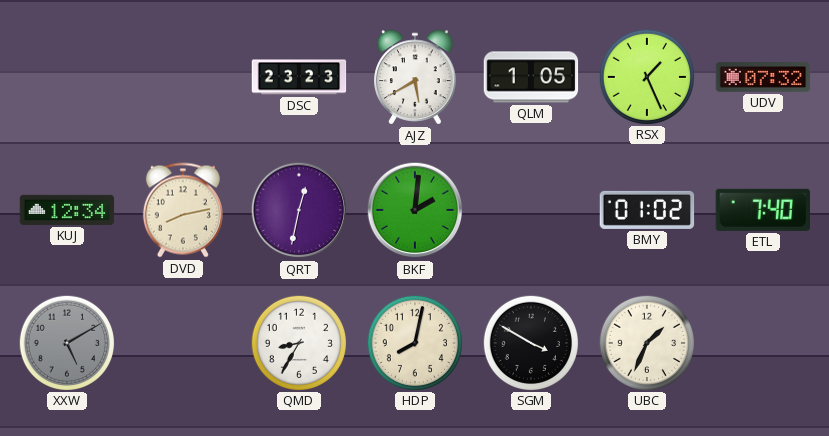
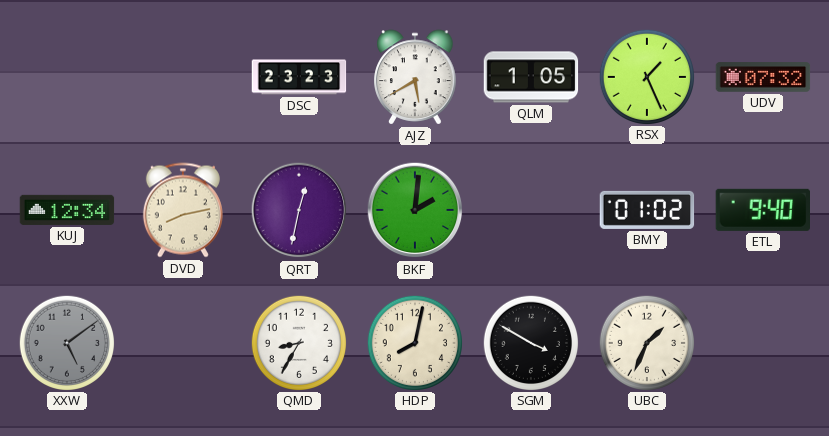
ETL: 7:40 -> 9:40 (762, 210)
XXW: 5:10 -> 5:09 (66, 342)
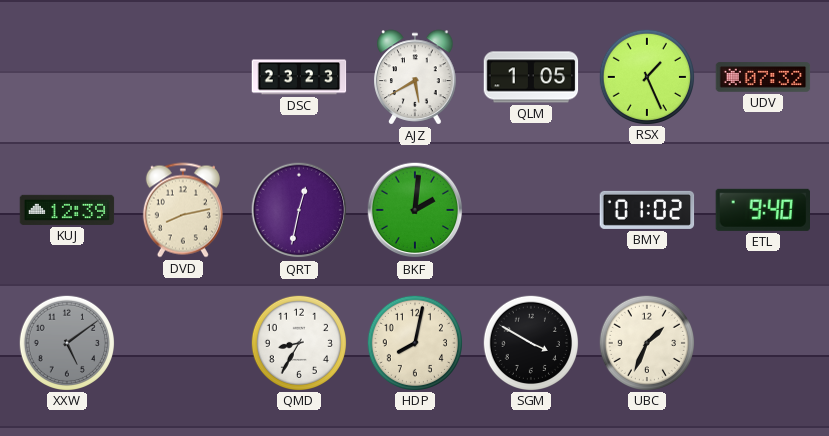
KUJ: 12:34 -> 12:39 (67, 210)
